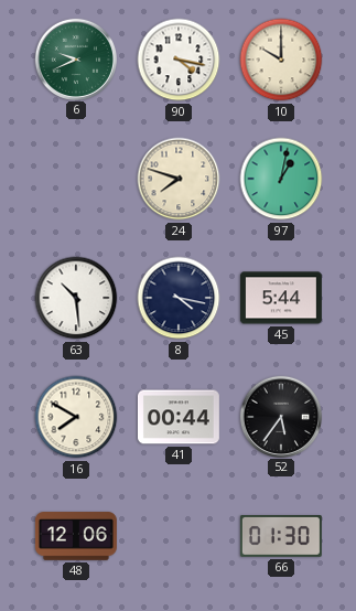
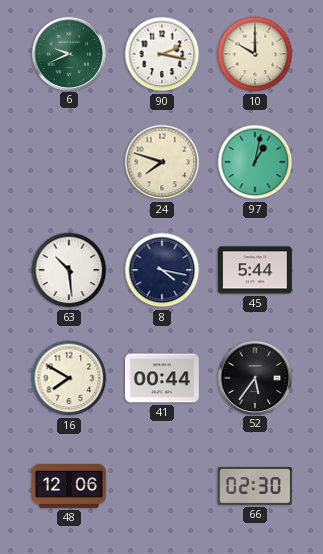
90: 4:17 -> 2:17 (162, 54)
66: 01:30 -> 02:30 (255, 487)
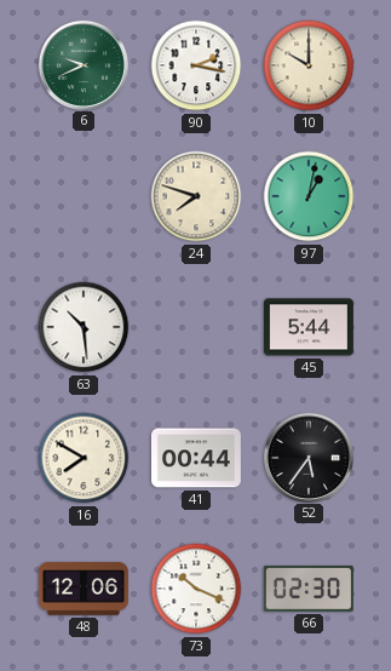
8: 4:17 -> none (162, 270)
73: none -> 10:19 (196, 589)
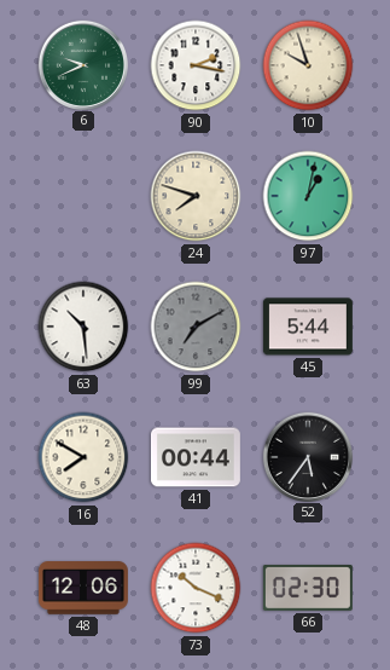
10: 10:00 -> 9:57 (308, 65)
99: none -> 7:10 (196, 327)
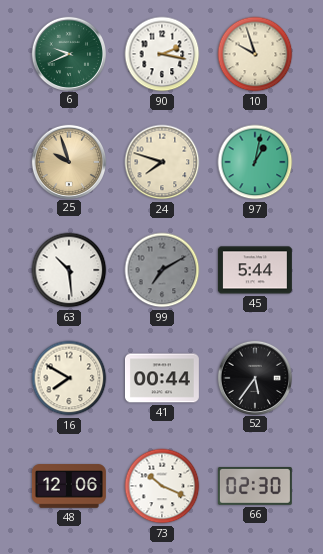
25: none -> 9:57 (68, 161)
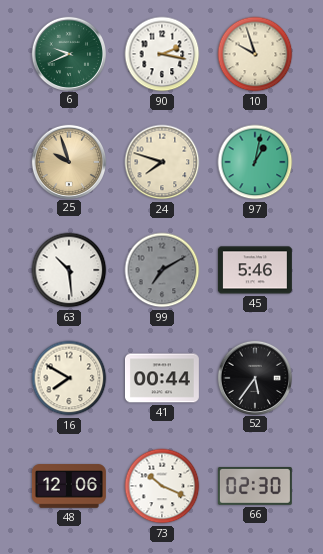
45: 5:44 -> 5:46 (255, 270)
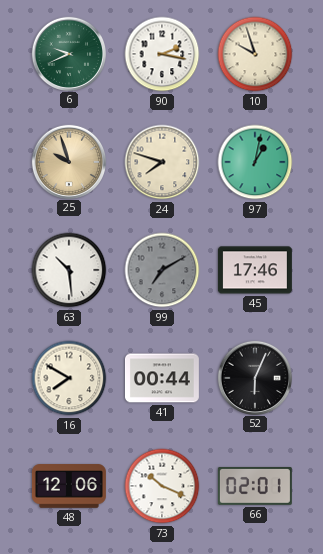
45: 5:46 -> 17:46 (255, 270)
52: 5:36 -> 6:04 (254, 377)
66: 02:30 -> 02:01 (255, 487)
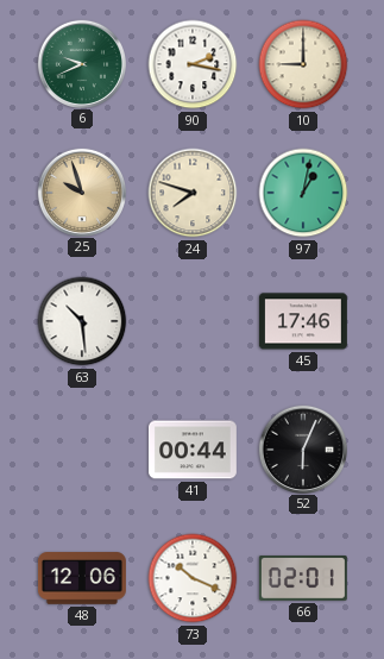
10: 9:57 -> 9:00 (303, 64)
99: 7:10 -> none (162, 270)
16: 7:50 -> none (69, 378)
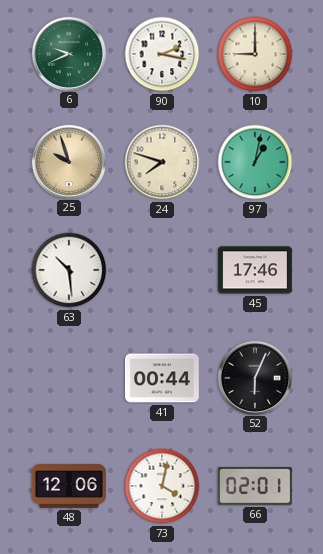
73: 10:19 -> 4:02 (162, 486)
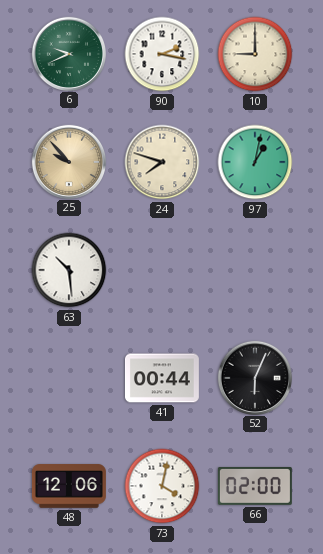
25: 9:57 -> 9:53 (68, 161)
45: 17:46 -> none (255, 270)
66: 02:01 -> 02:00 (255, 487)
